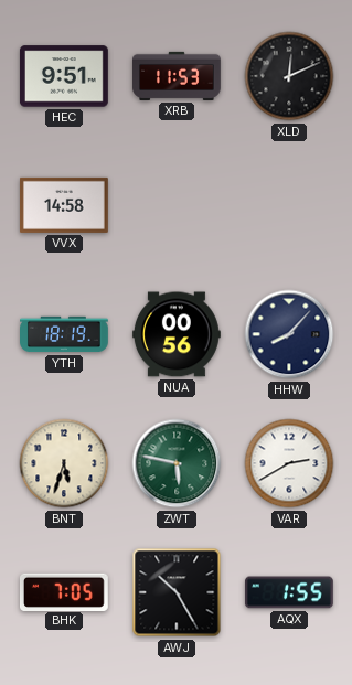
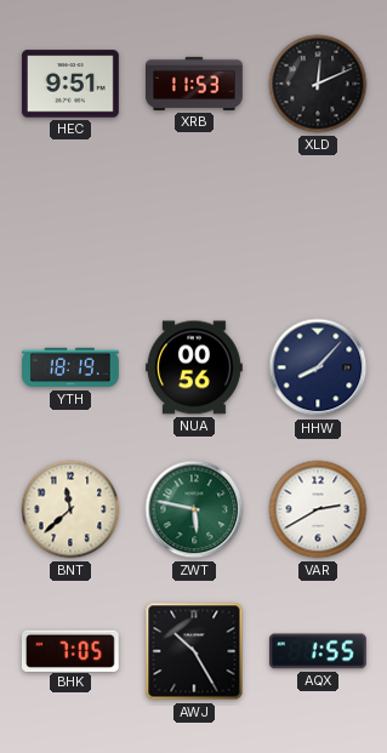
VVX: 14:58 -> none (64, 205)
BNT: 5:33 -> 11:38 (70, 509)
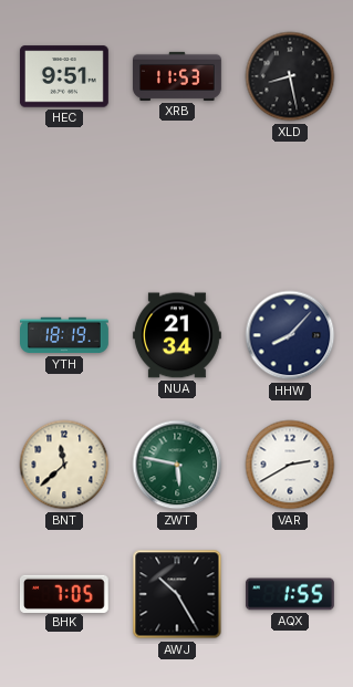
XLD: 12:11 -> 8:28 (290, 76)
NUA: 00:56 -> 21:34 (177, 335)
